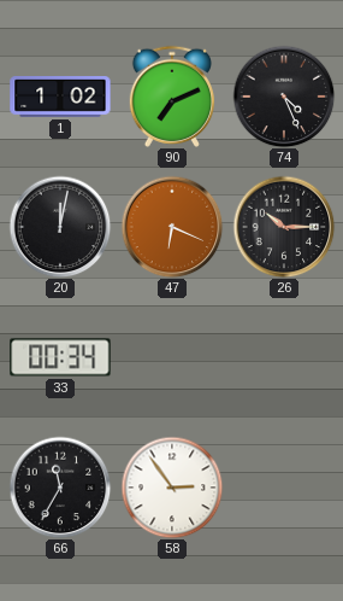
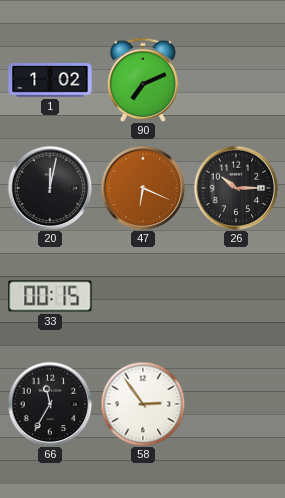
74: 4:26 -> none (284, 97)
33: 00:34 -> 00:15 (50, 296)
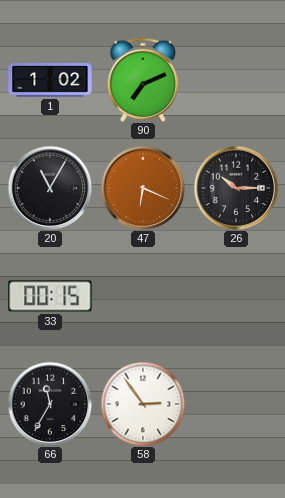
20: 12:02 -> 11:05 (50, 188)
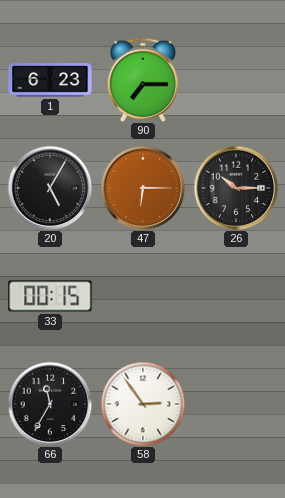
1: 1:02 -> 6:23 (50, 81)
90: 7:11 -> 7:15 (143, 80)
20: 11:05 -> 5:05 (50, 188)
47: 6:19 -> 6:15 (143, 188)
